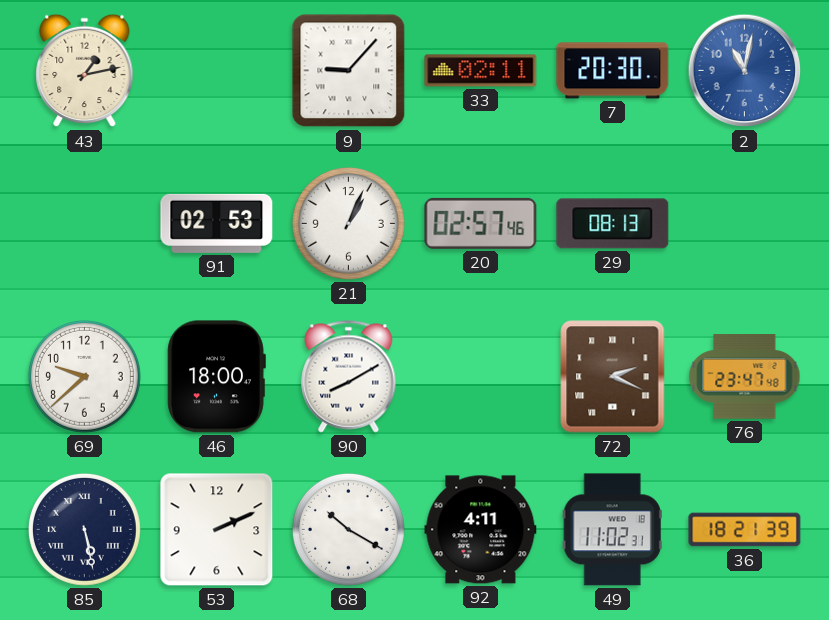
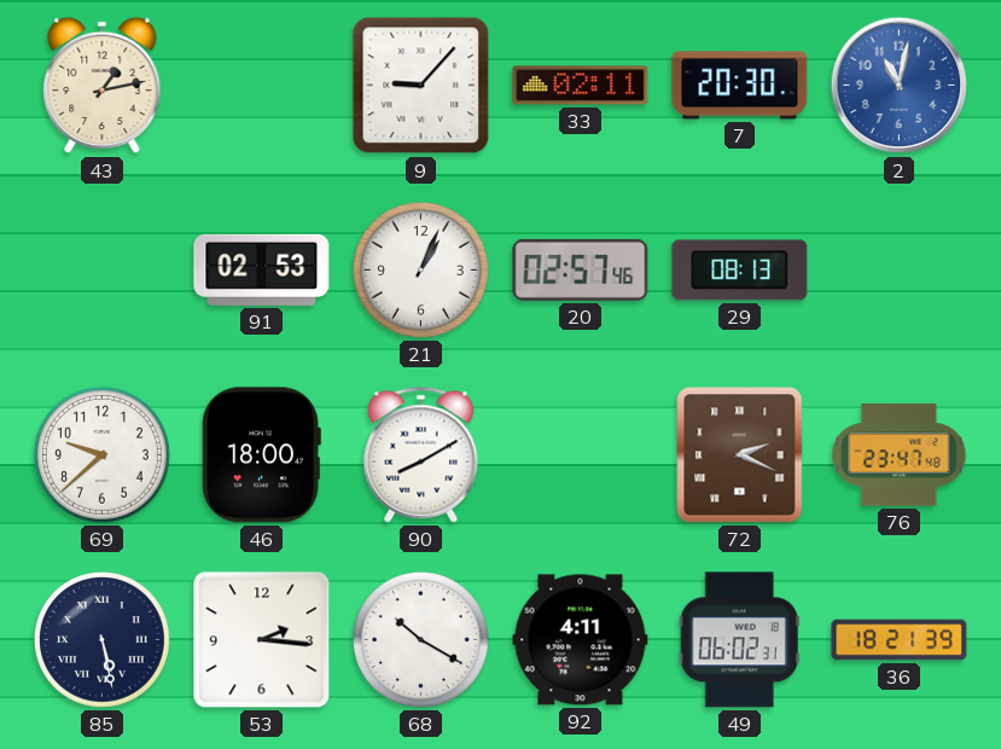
53: 2:11 -> 2:16 (262, 640)
49: 11:02 -> 06:02 (739, 640)
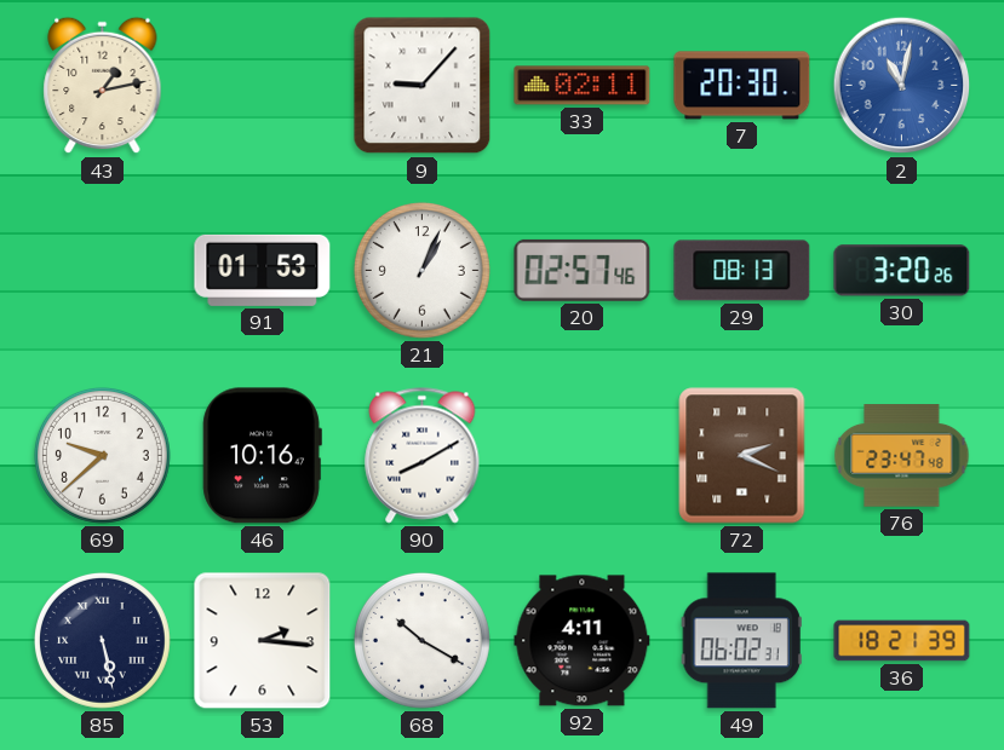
91: 02:53 -> 01:53 (263, 270)
30: none -> 3:20 (902, 271)
46: 18:00 -> 10:16 (262, 456)
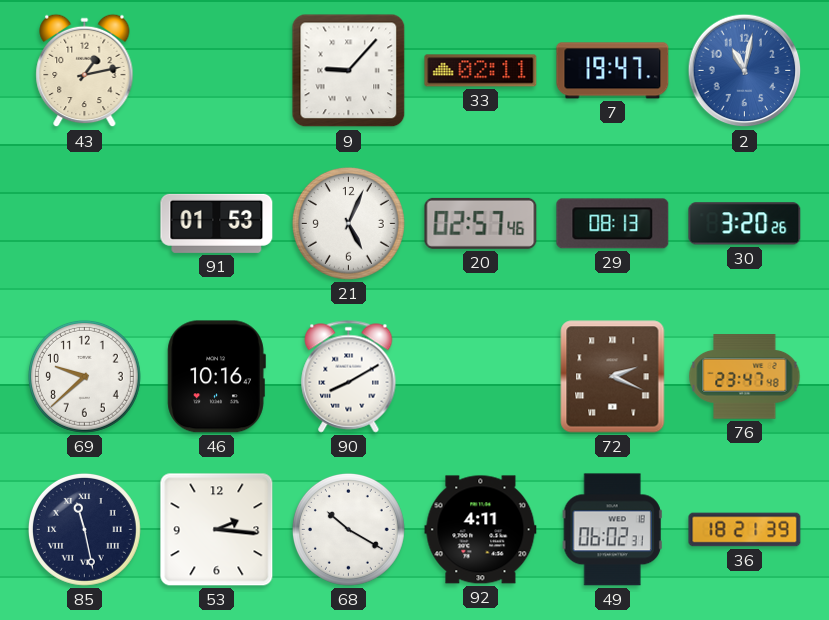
7: 20:30 -> 19:47 (613, 71)
21: 1:04 -> 5:04 (348, 223)
85: 5:28 -> 11:28 (84, 529)
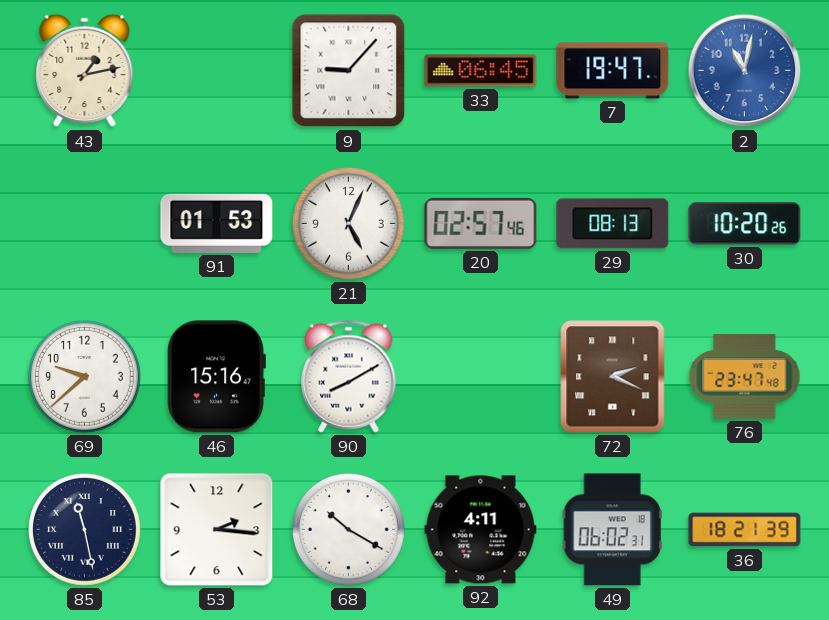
33: 02:11 -> 06:45 (481, 71)
30: 3:20 -> 10:20 (745, 224)
46: 10:16 -> 15:16 (216, 377)
